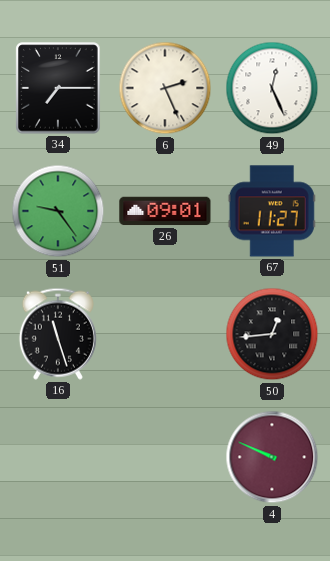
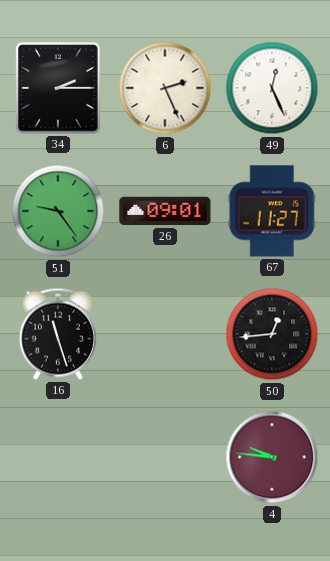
34: 7:15 -> 2:15 (58, 88)
4: 9:49 -> 9:46 (272, 457)
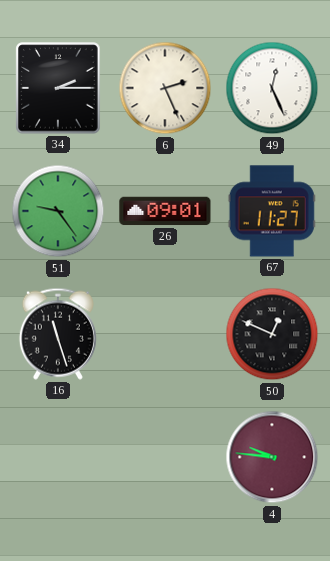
50: 12:44 -> 12:49 (272, 334)
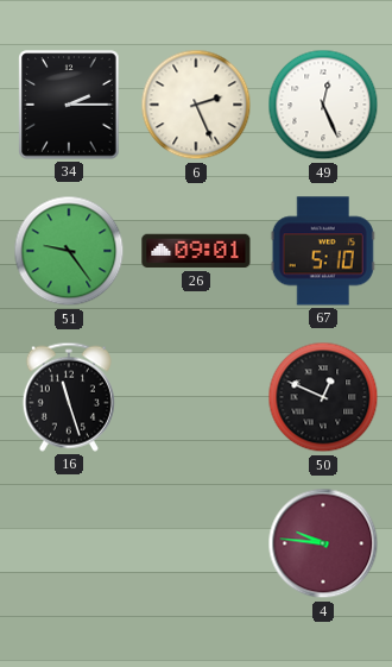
67: 11:27 -> 5:10 (323, 251)
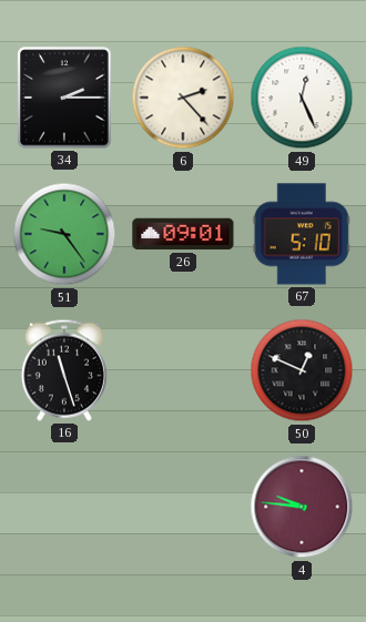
6: 2:26 -> 2:23 (183, 98)
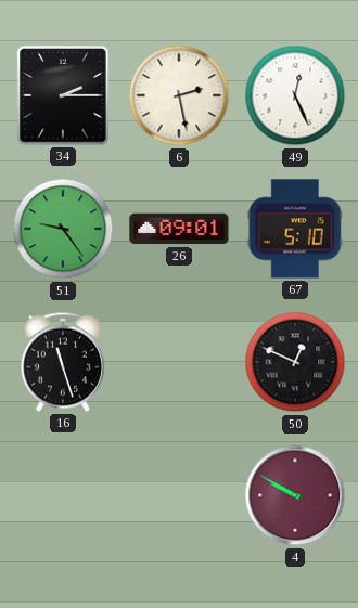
6: 2:23 -> 2:28 (179, 95)
4: 9:46 -> 9:50 (295, 495)
